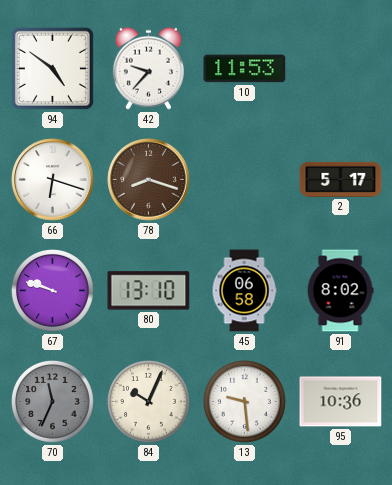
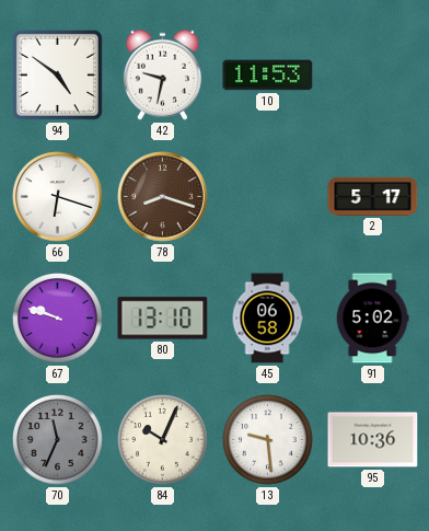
42: 9:37 -> 9:32 (162, 74)
91: 8:02 -> 5:02 (372, 319)
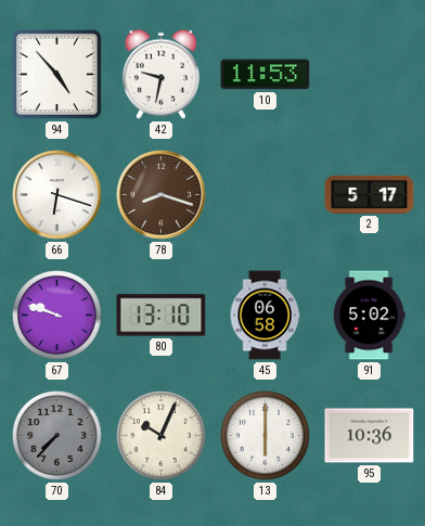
94: 4:51 -> 4:53 (56, 74)
70: 11:34 -> 7:37 (57, 436)
13: 9:29 -> 6:00 (266, 436)
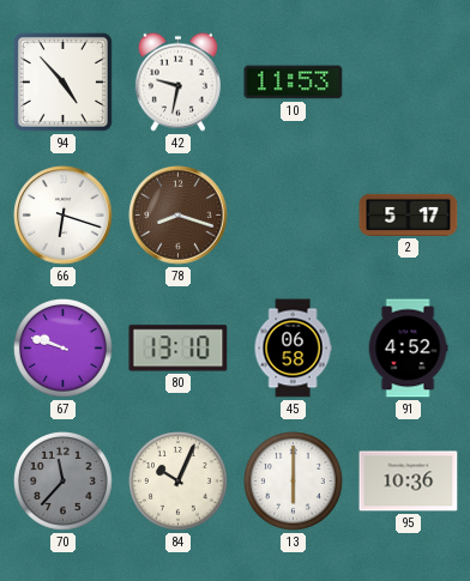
91: 5:02 -> 4:52 (408, 349)
70: 7:37 -> 11:37 (64, 482)
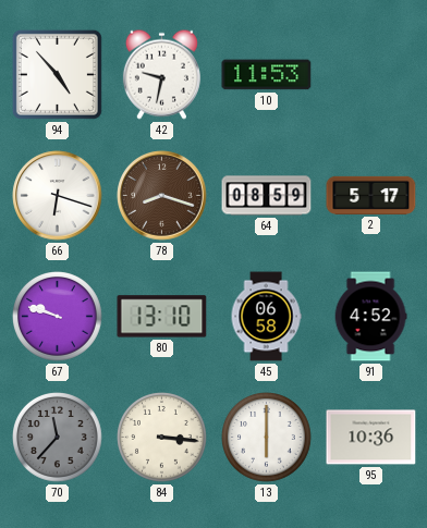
64: none -> 08:59 (267, 196)
84: 10:04 -> 3:16 (162, 438)
